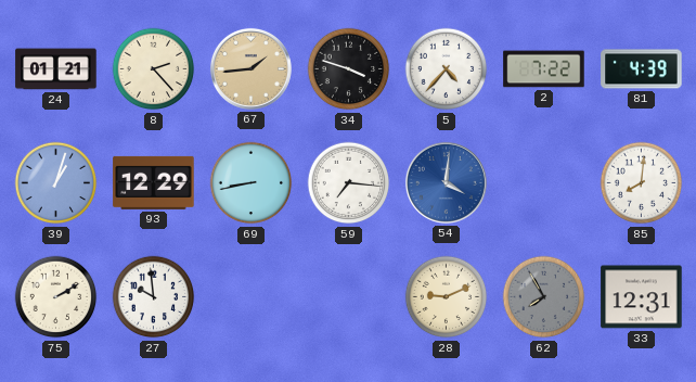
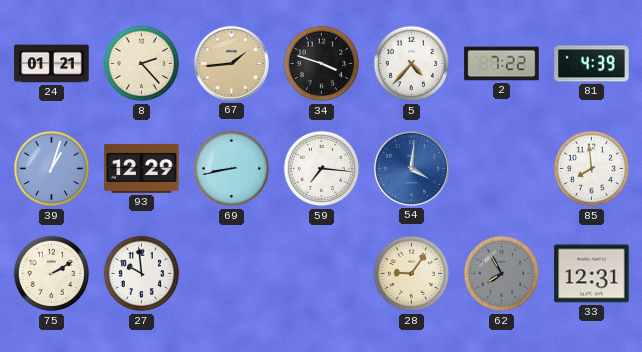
85: 8:01 -> 7:59 (592, 169)
28: 9:11 -> 9:06 (412, 274)
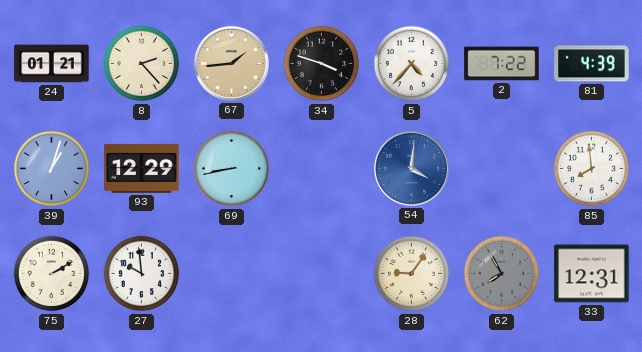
59: 7:16 -> none (322, 169)
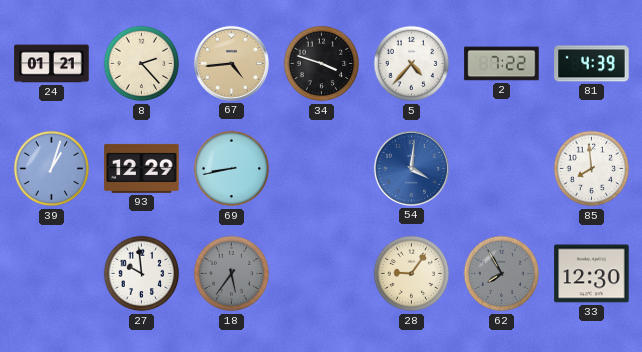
67: 1:44 -> 4:44 (231, 63)
75: 2:10 -> none (52, 274)
18: none -> 5:36 (232, 274)
33: 12:31 -> 12:30 (592, 274)
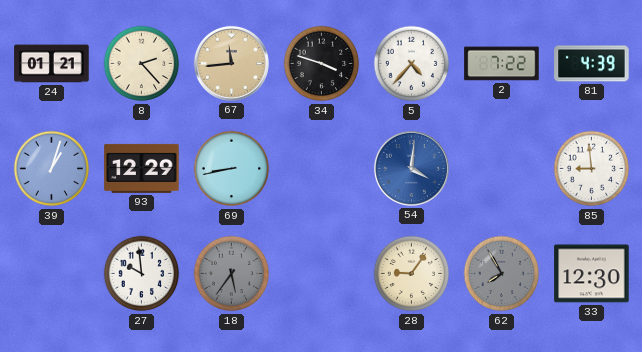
67: 4:44 -> 11:44 (231, 63)
85: 7:59 -> 8:59 (592, 169)
